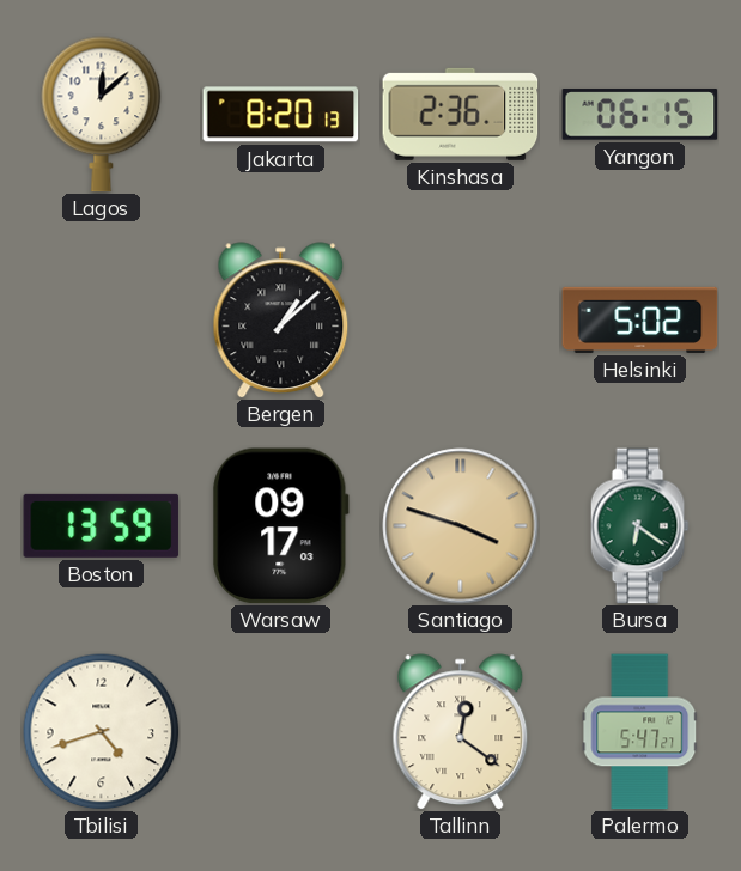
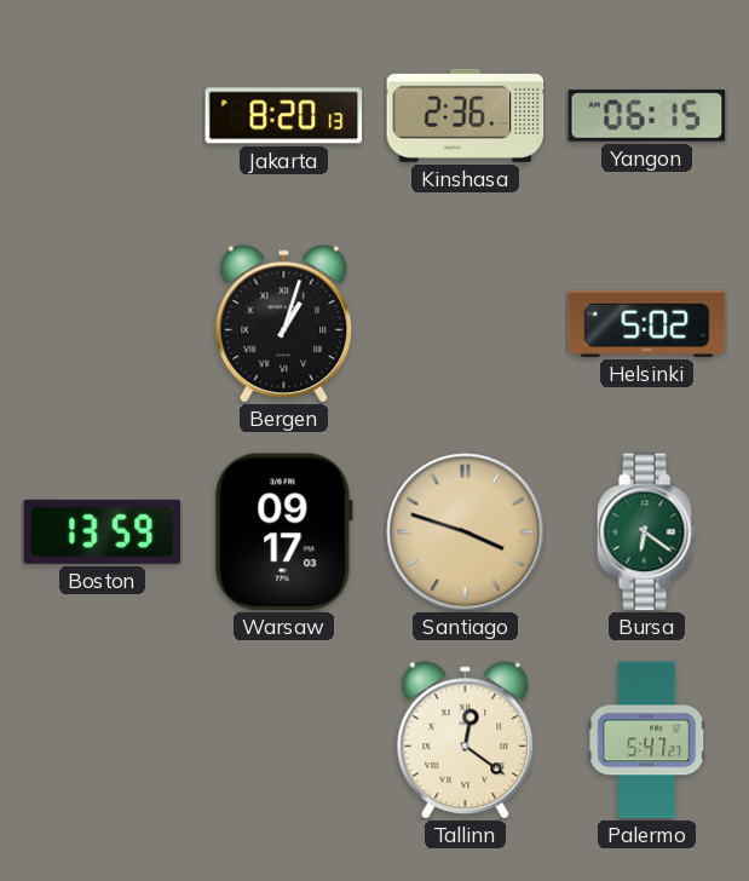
Lagos: 12:08 -> none (102, 115)
Bergen: 1:08 -> 1:03 (284, 324)
Tbilisi: 4:42 -> none (102, 732)
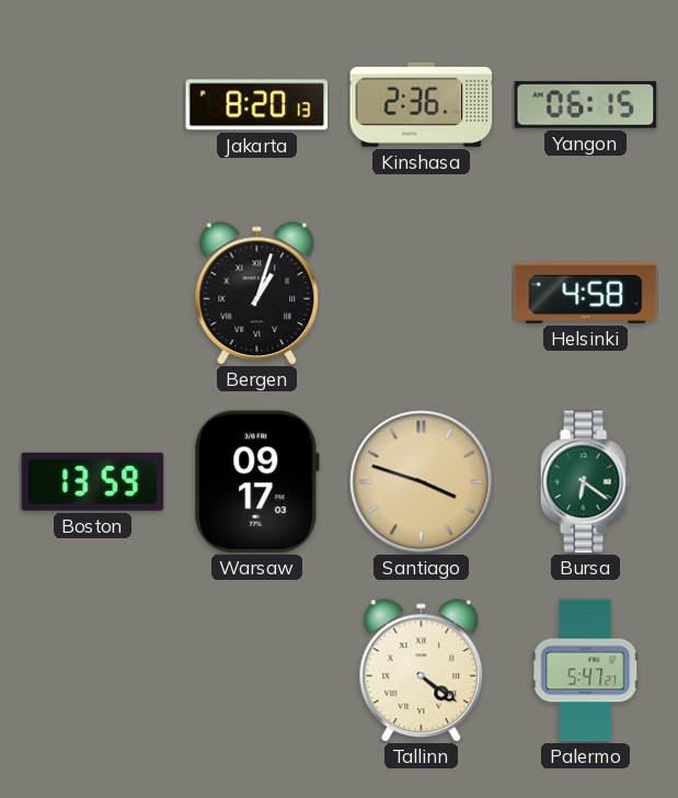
Helsinki: 5:02 -> 4:58 (586, 293)
Tallinn: 12:21 -> 4:21 (422, 671)
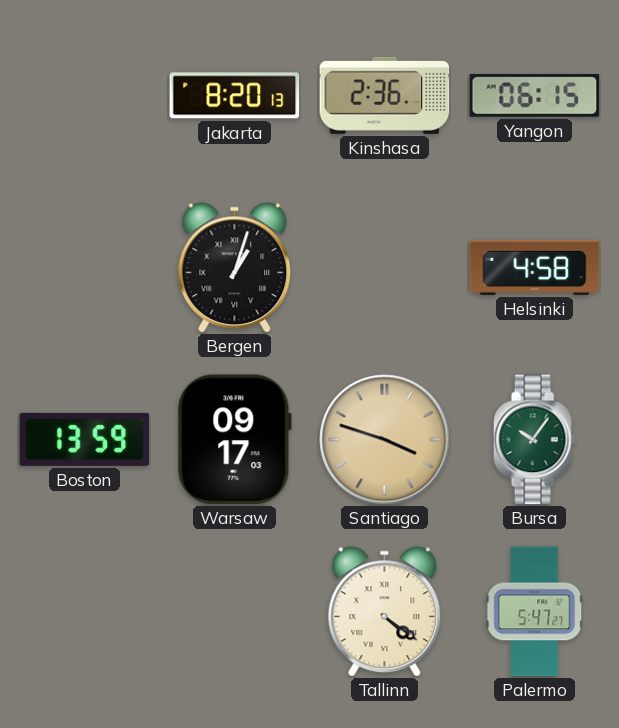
Bursa: 6:21 -> 10:06 (534, 440)
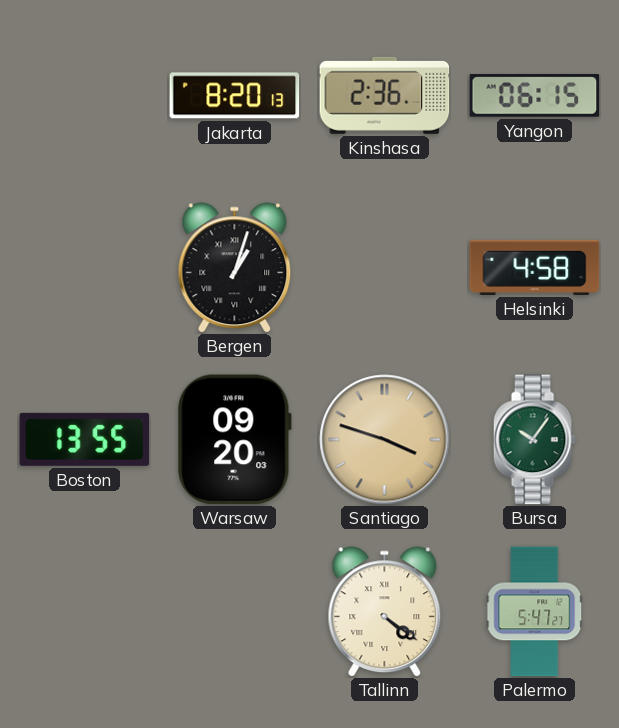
Boston: 13:59 -> 13:55 (85, 439)
Warsaw: 09:17 -> 09:20 (234, 440)
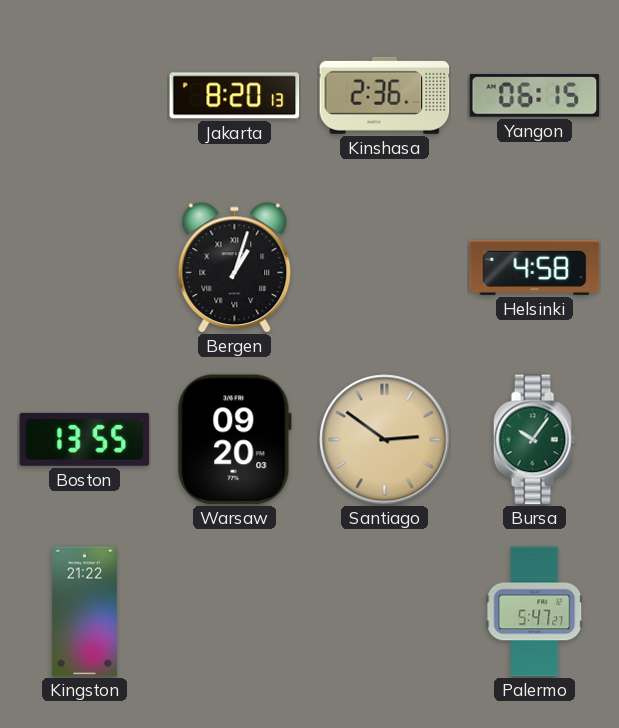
Santiago: 3:48 -> 2:51 (385, 440)
Kingston: none -> 21:22 (84, 612)
Tallinn: 4:21 -> none (385, 612)
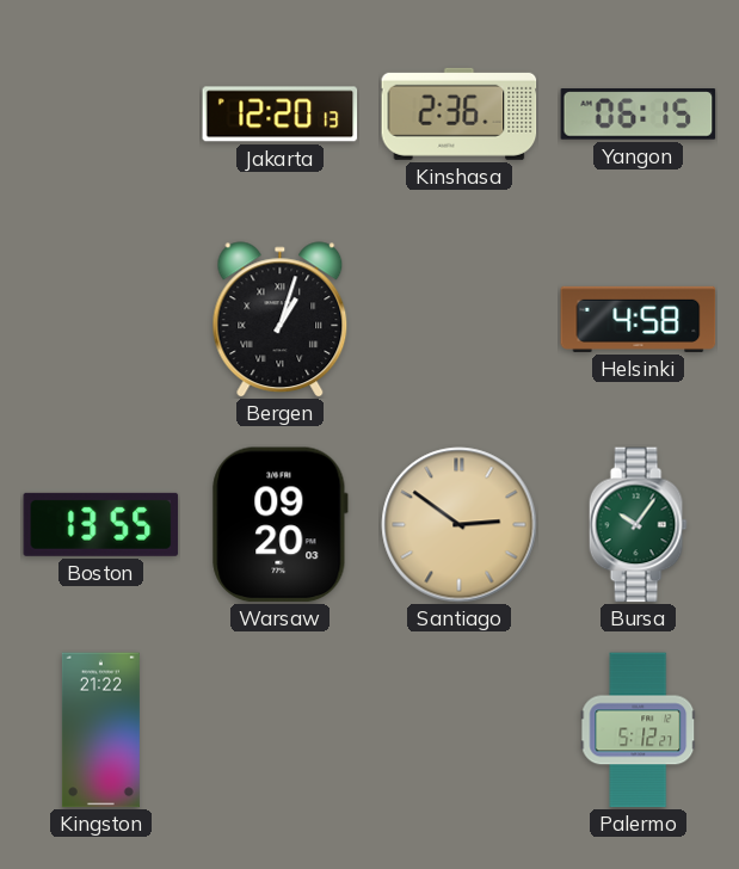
Jakarta: 8:20 -> 12:20 (281, 115)
Palermo: 5:47 -> 5:12 (639, 731)
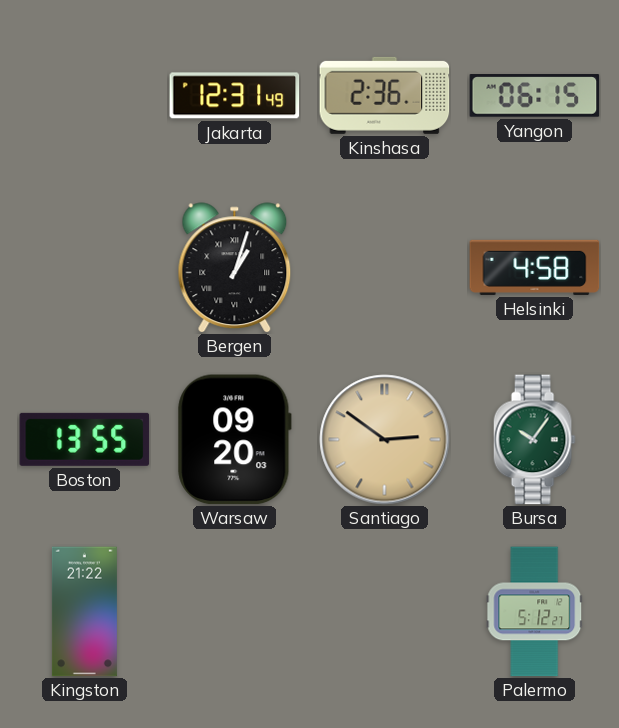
Jakarta: 12:20 -> 12:31 (235, 96)
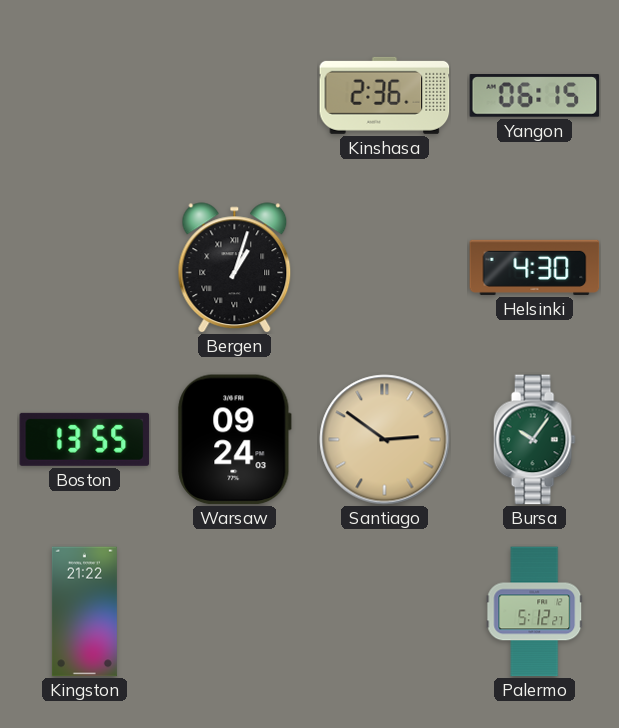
Jakarta: 12:31 -> none (235, 96)
Helsinki: 4:58 -> 4:30 (535, 267)
Warsaw: 09:20 -> 09:24 (234, 440)
